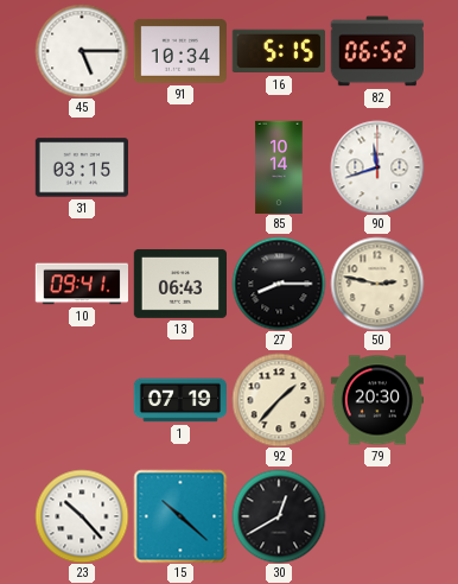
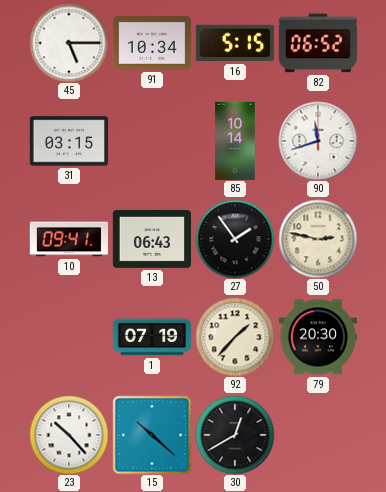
27: 8:15 -> 1:54 (235, 239)
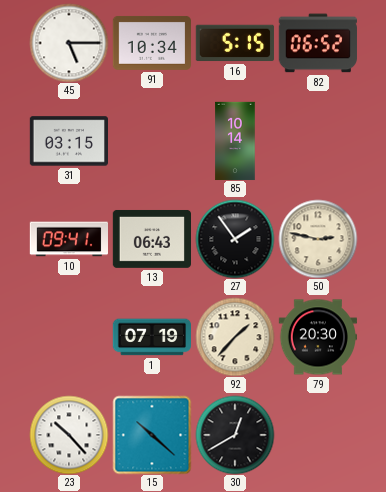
90: 11:42 -> none (318, 141)
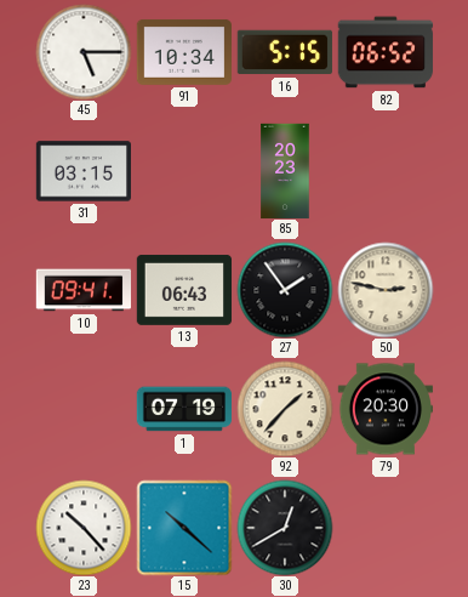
85: 10:14 -> 20:23 (285, 171)
